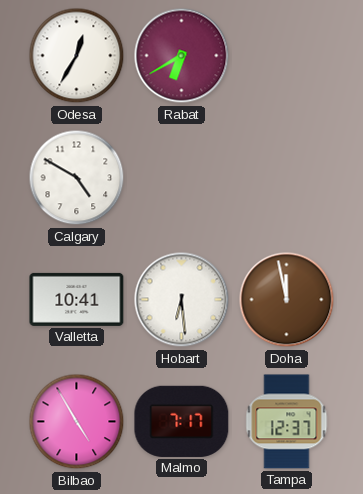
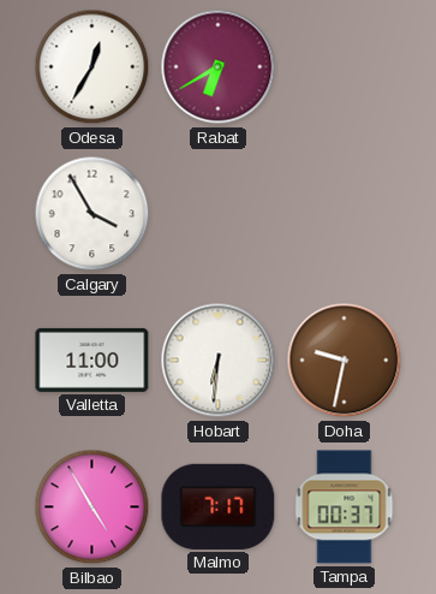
Calgary: 4:50 -> 3:55 (92, 214)
Valletta: 10:41 -> 11:00 (92, 360)
Hobart: 6:29 -> 6:31 (219, 361)
Doha: 11:58 -> 9:32 (345, 361)
Tampa: 12:37 -> 00:37 (345, 507)
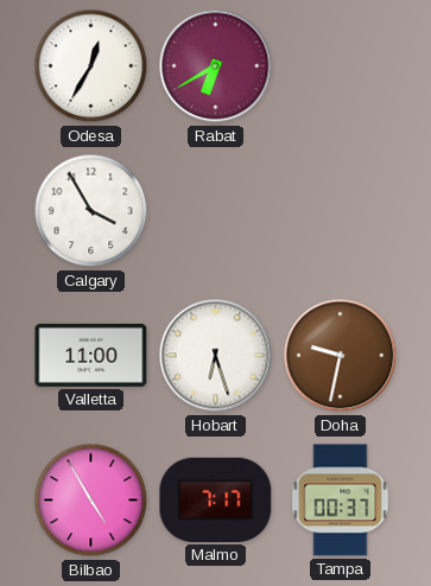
Hobart: 6:31 -> 6:27 (216, 356)
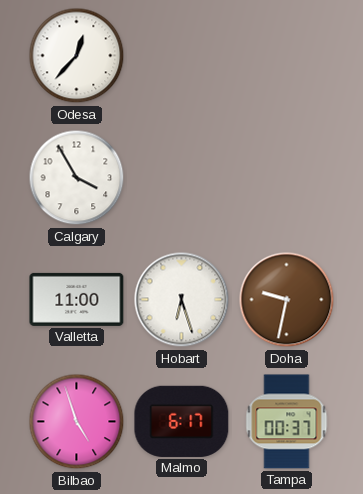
Odesa: 12:35 -> 12:37 (77, 56)
Rabat: 6:40 -> none (216, 66)
Bilbao: 4:55 -> 4:57 (77, 422)
Malmo: 7:17 -> 6:17 (182, 421)
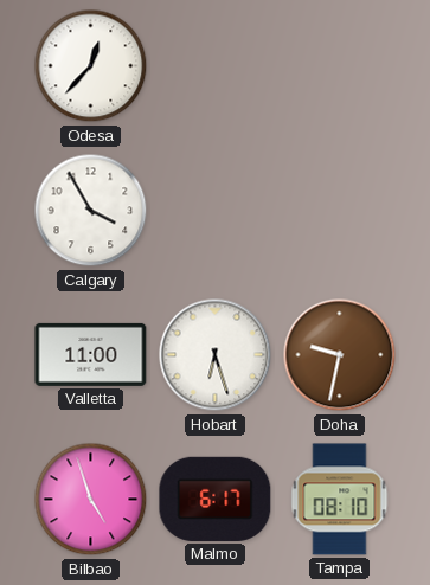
Tampa: 00:37 -> 08:10 (340, 500)
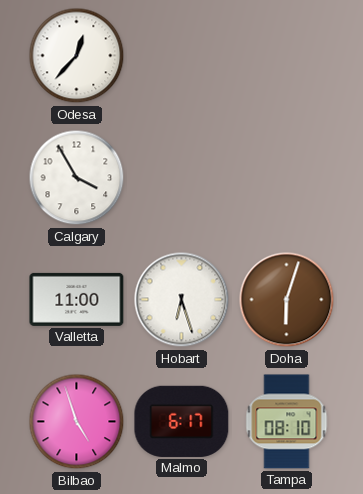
Doha: 9:32 -> 6:03 (287, 300)
